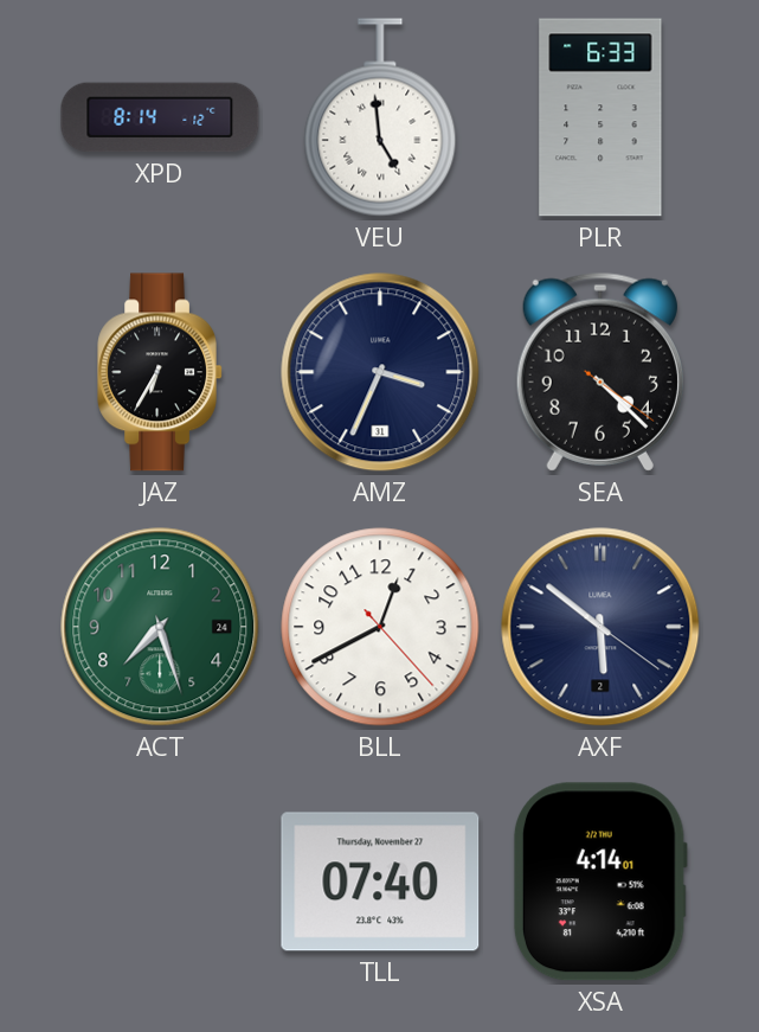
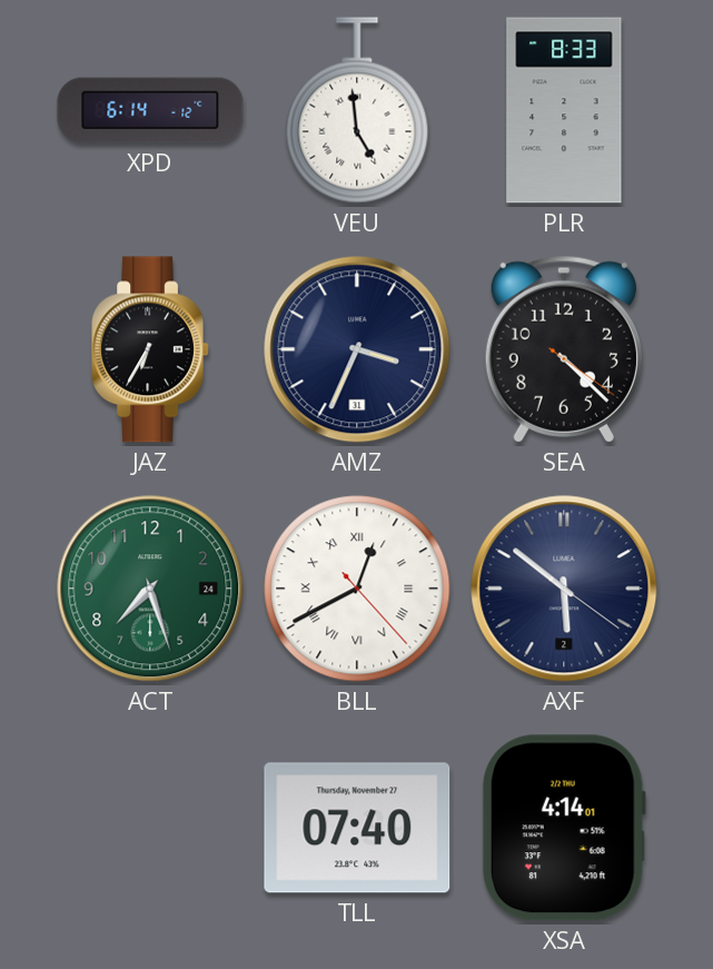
XPD: 8:14 -> 6:14 (150, 110)
PLR: 6:33 -> 8:33 (564, 110)
BLL numerals: Arabic -> Roman (357, 589)
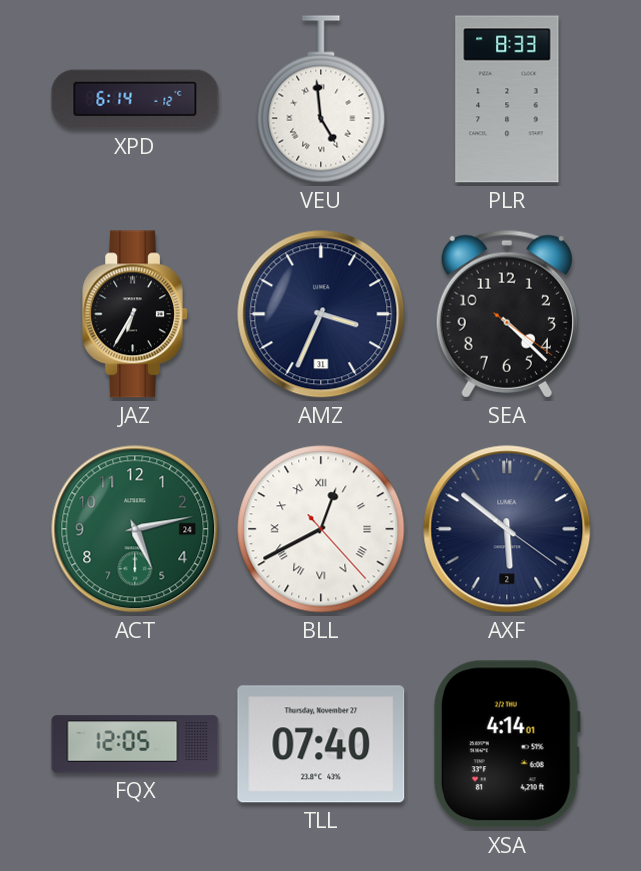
ACT: 7:27 -> 5:13 (135, 529)
FQX: none -> 12:05 (135, 744)
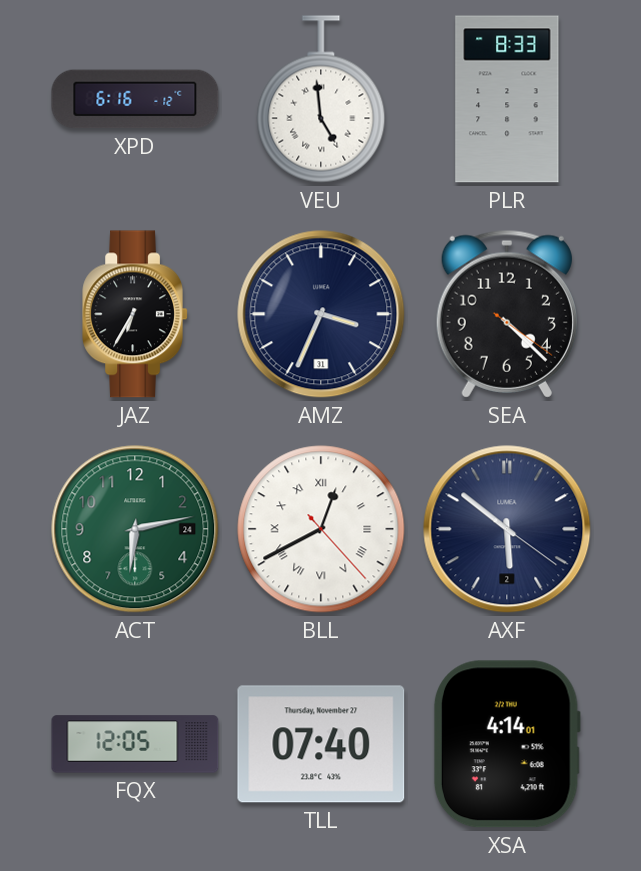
XPD: 6:14 -> 6:16 (135, 99)
ACT: 5:13 -> 6:13 (135, 529)
